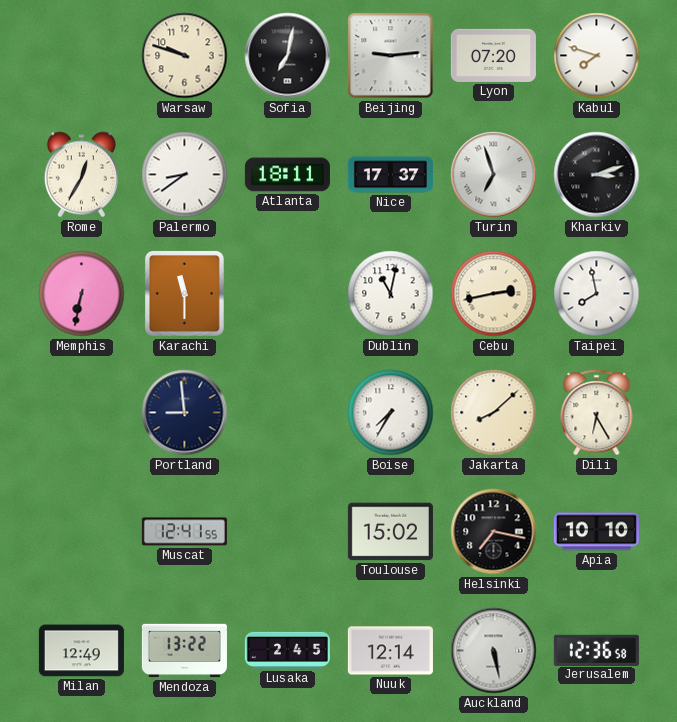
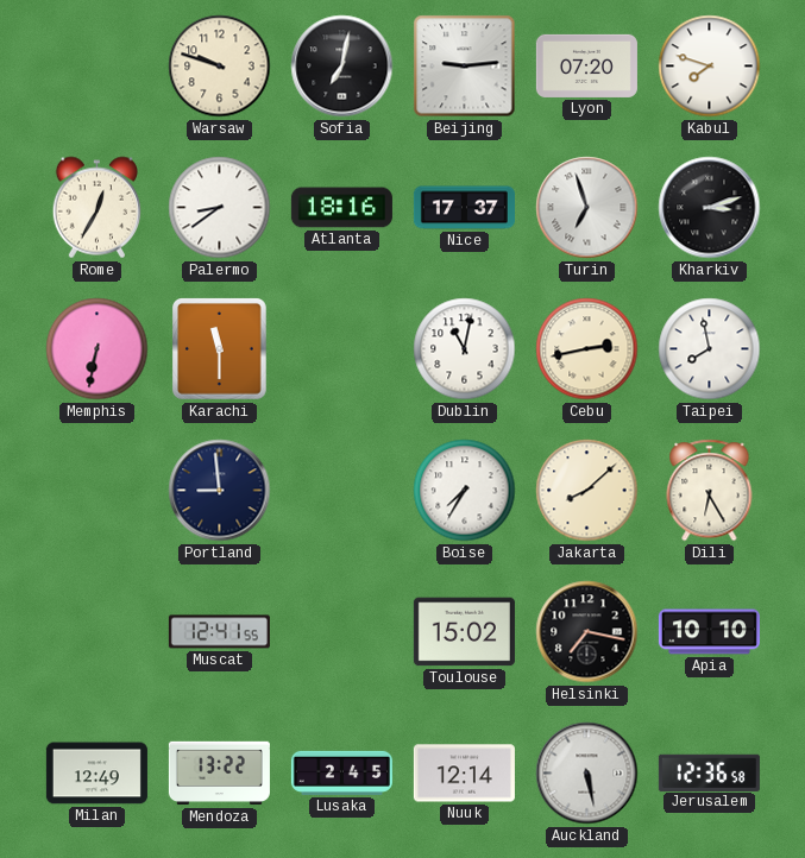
Atlanta: 18:11 -> 18:16 (341, 208)
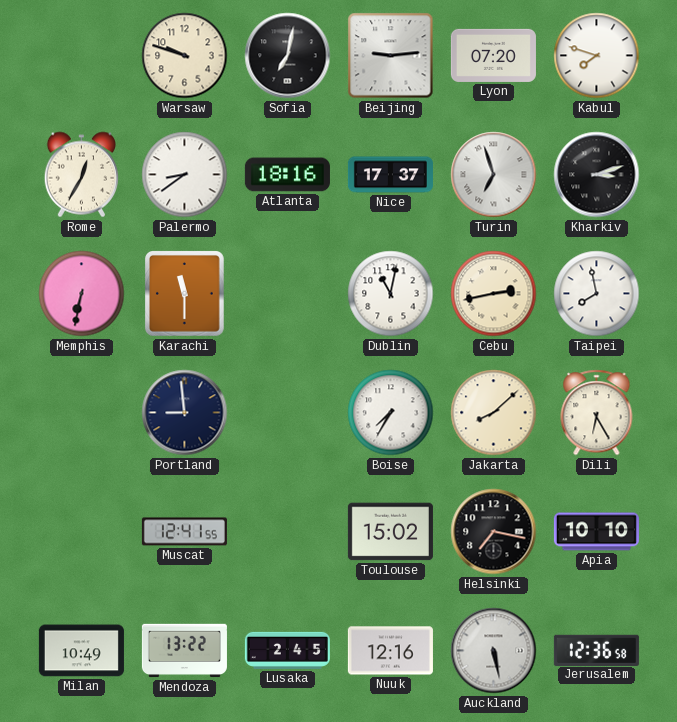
Milan: 12:49 -> 10:49 (81, 651)
Nuuk: 12:14 -> 12:16 (390, 651)
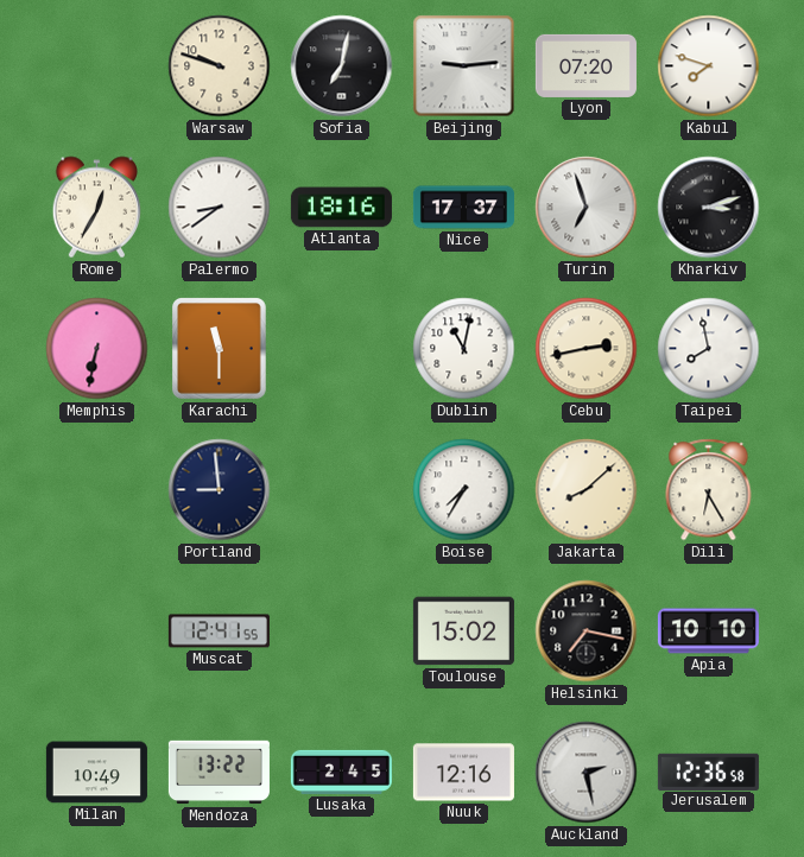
Auckland: 5:28 -> 2:28 (587, 773)
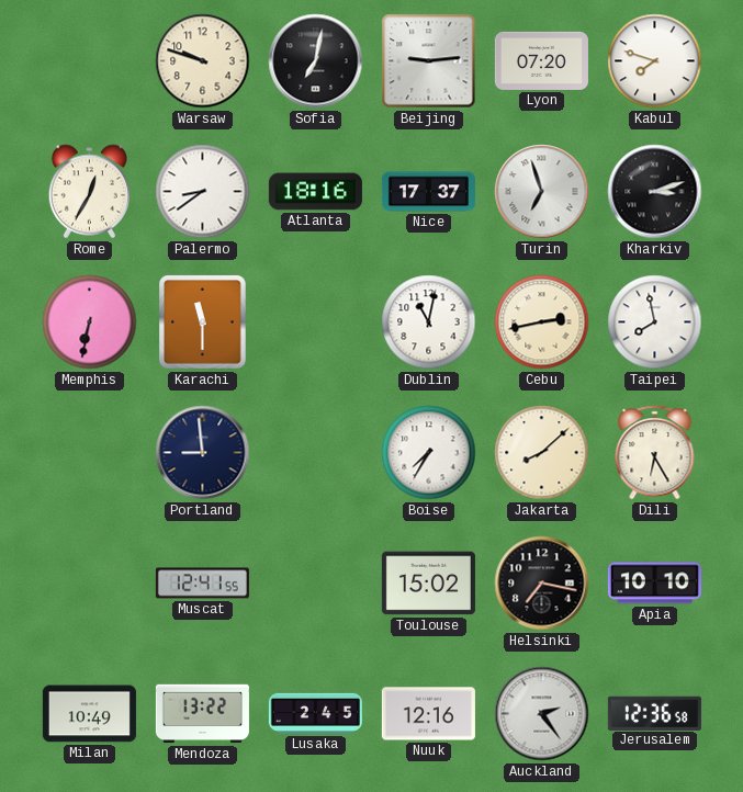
Auckland: 2:28 -> 2:24 (542, 714)
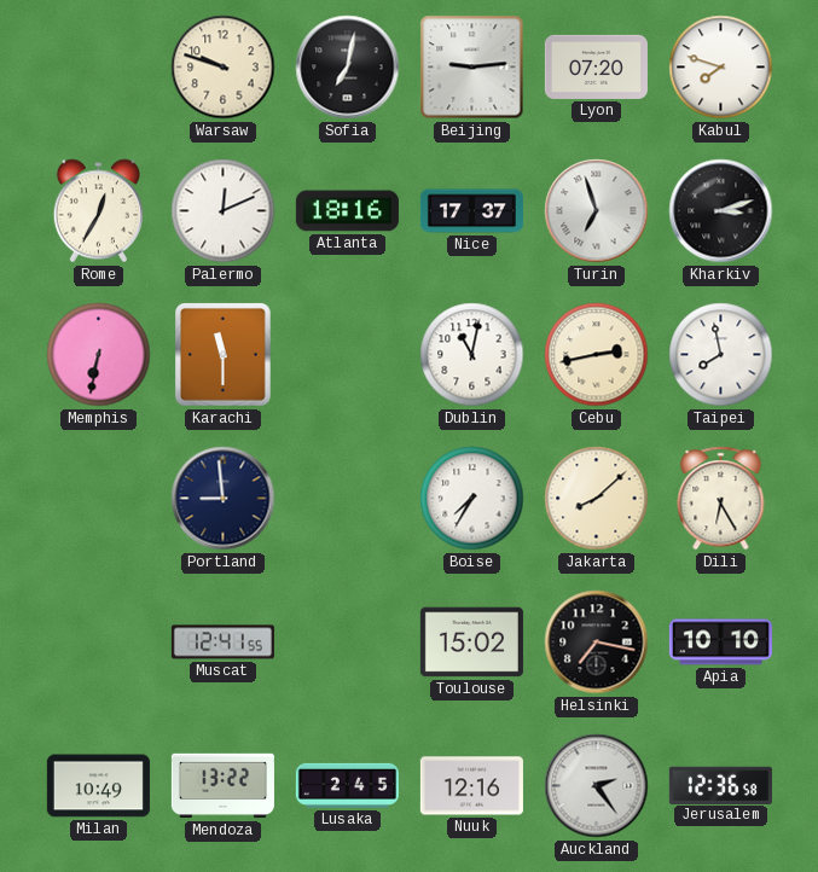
Palermo: 8:39 -> 12:11 (224, 211)
